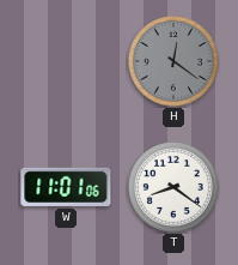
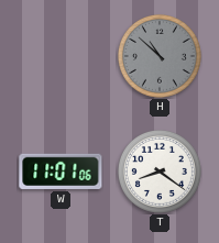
H: 12:21 -> 10:52 (160, 56)
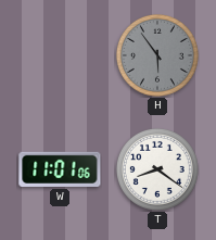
H: 10:52 -> 5:54 (157, 55)
